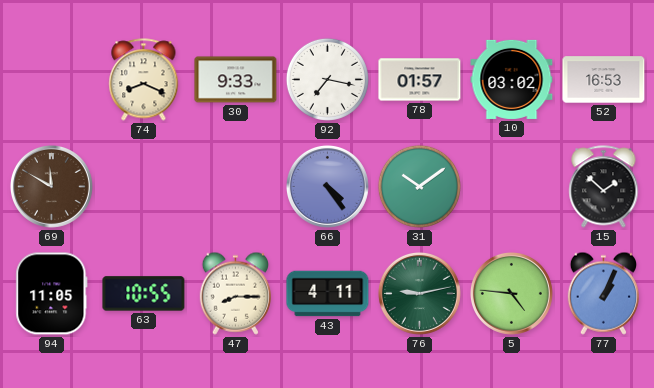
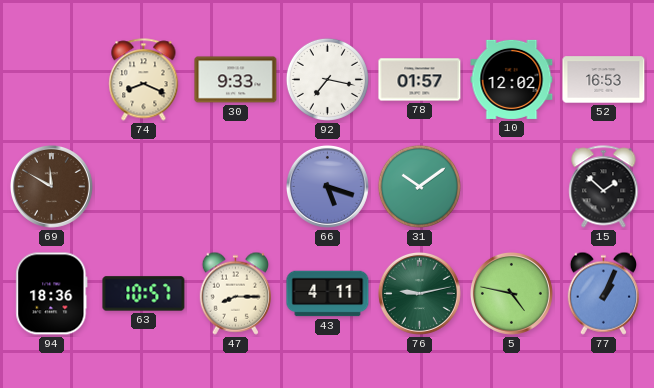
10: 03:02 -> 12:02 (512, 79)
66: 4:24 -> 5:18 (327, 186)
94: 11:05 -> 18:36 (52, 294)
63: 10:55 -> 10:57 (144, 294)
5: 4:46 -> 4:47 (511, 293)
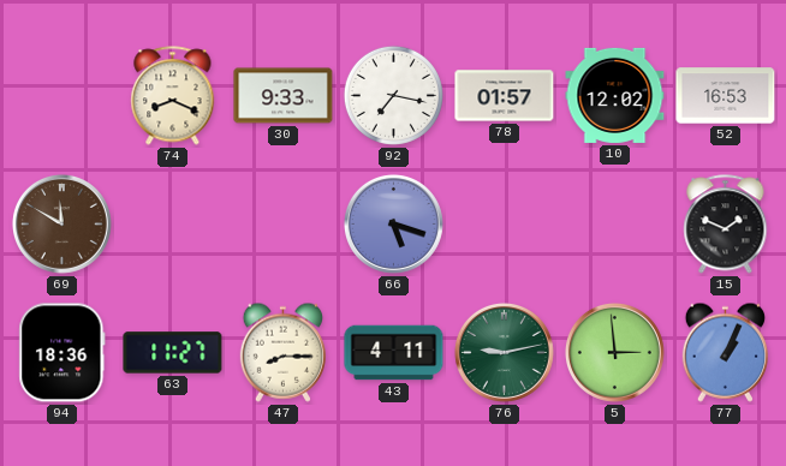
31: 10:09 -> none (419, 186)
15: 1:52 -> 1:49 (726, 225)
63: 10:57 -> 11:27 (173, 353)
5: 4:47 -> 2:59 (614, 352)
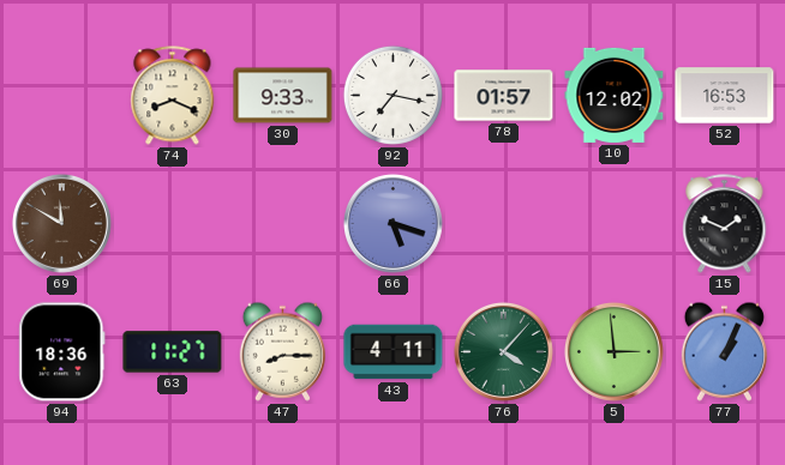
76: 9:13 -> 4:07 (503, 351)
